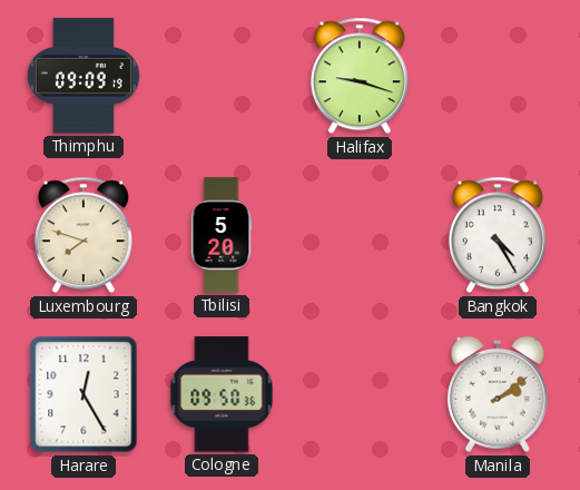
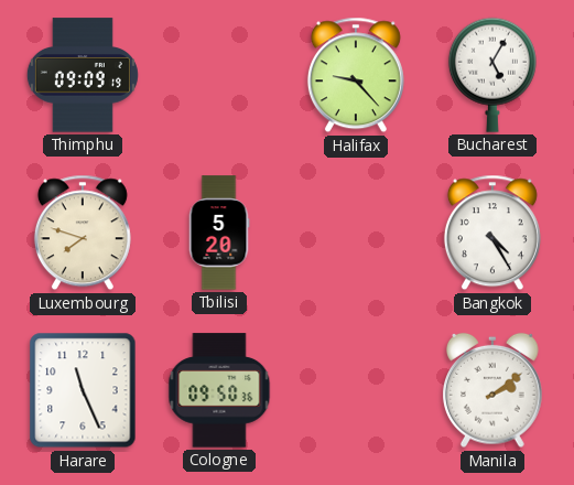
Halifax: 9:18 -> 9:23 (356, 75)
Bucharest: none -> 5:05 (492, 75)
Harare: 12:25 -> 11:26 (83, 390)
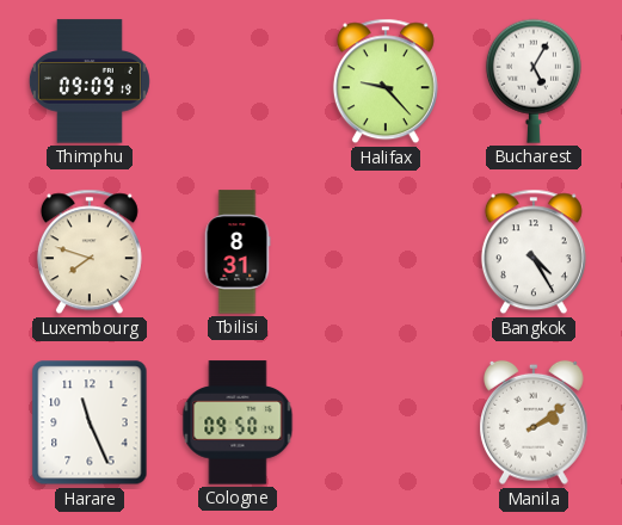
Tbilisi: 5:20 -> 8:31 (238, 252)
Cologne: 09:50:36 -> 09:50:14 (238, 422)
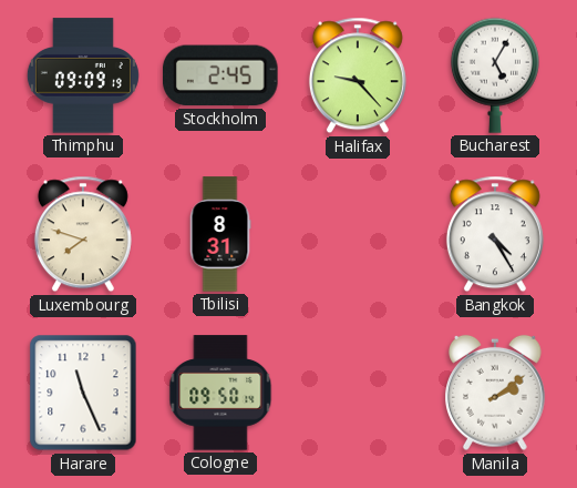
Stockholm: none -> 2:45 (220, 75)
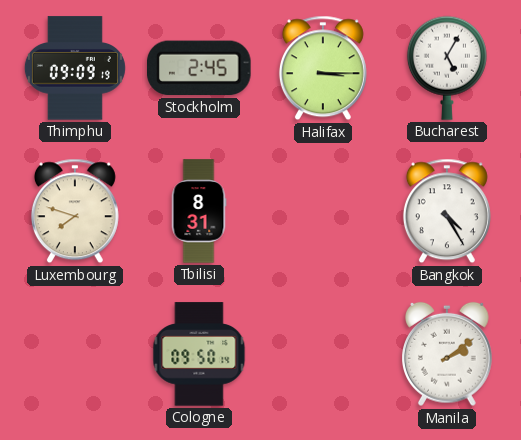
Halifax: 9:23 -> 3:15 (323, 68)
Harare: 11:26 -> none (83, 393)
